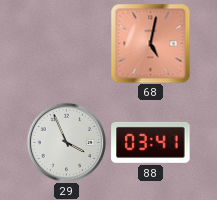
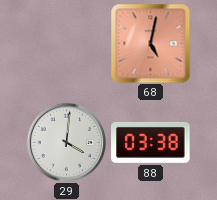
29: 3:56 -> 4:01 (66, 142)
88: 03:41 -> 03:38 (151, 142)
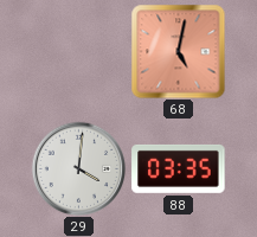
88: 03:38 -> 03:35 (179, 168)
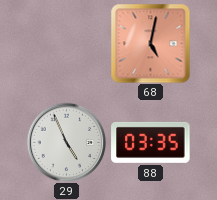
29: 4:01 -> 4:56 (66, 142)
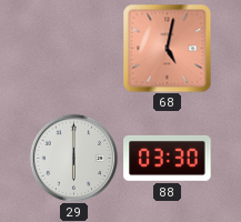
29: 4:56 -> 6:00 (73, 158)
88: 03:35 -> 03:30 (168, 158)
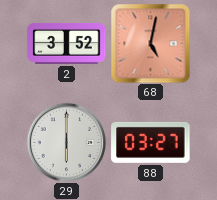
2: none -> 3:52 (67, 44)
88: 03:30 -> 03:27 (151, 142)
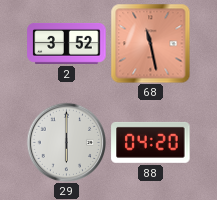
68: 5:02 -> 11:28 (150, 43)
88: 03:27 -> 04:20 (151, 142)
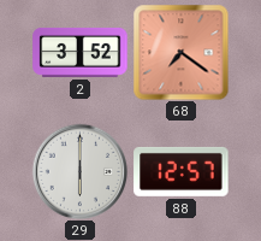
68: 11:28 -> 7:21 (180, 52)
88: 04:20 -> 12:57 (182, 171)
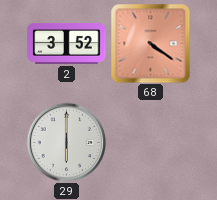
68: 7:21 -> 4:21 (150, 43)
88: 12:57 -> none (182, 171)
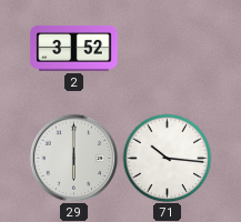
68: 4:21 -> none (150, 43)
71: none -> 10:16 (167, 158)
